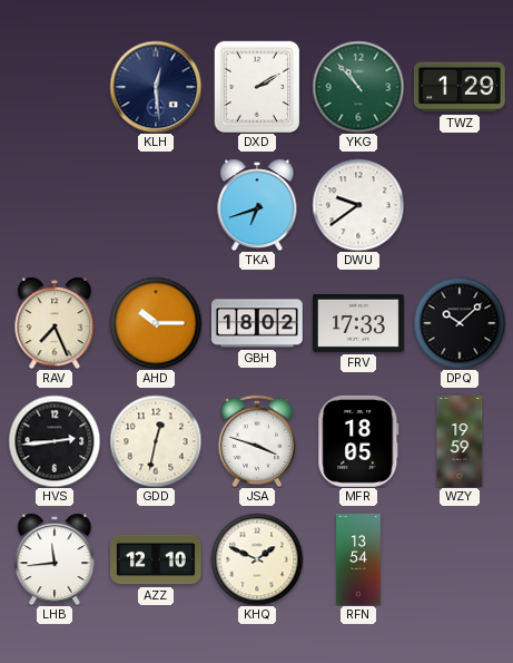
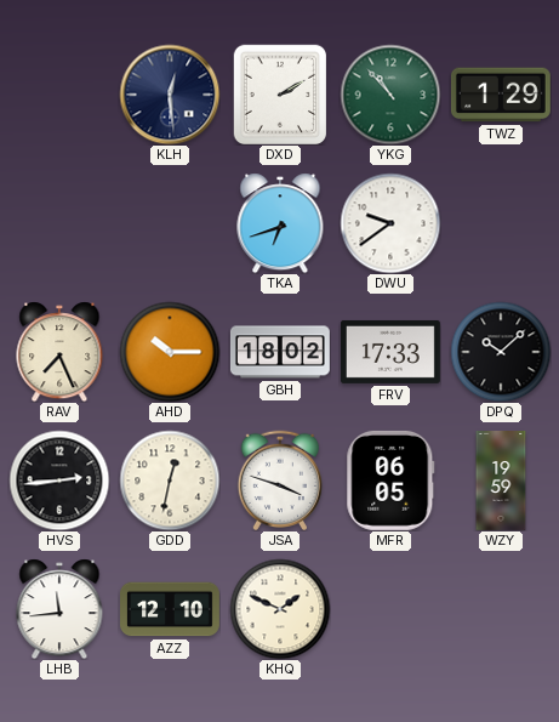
MFR: 18:05 -> 06:05 (390, 481)
RFN: 13:54 -> none (358, 560)
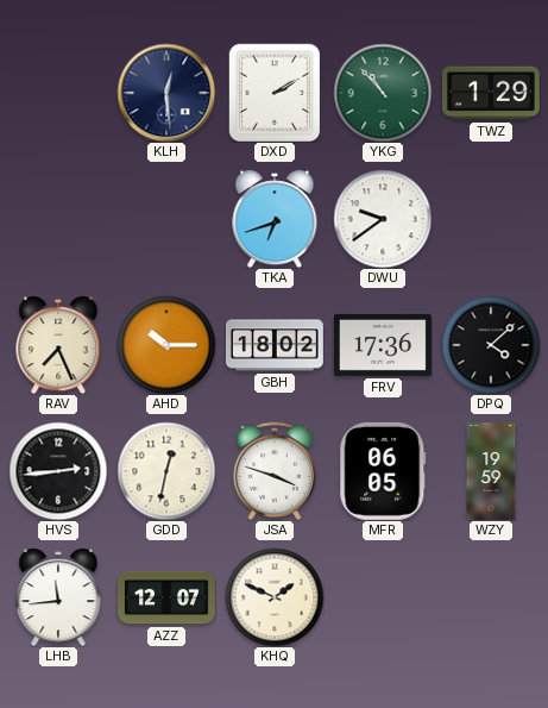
FRV: 17:33 -> 17:36 (383, 345)
DPQ: 10:08 -> 4:08 (491, 345)
AZZ: 12:10 -> 12:07 (168, 597)
